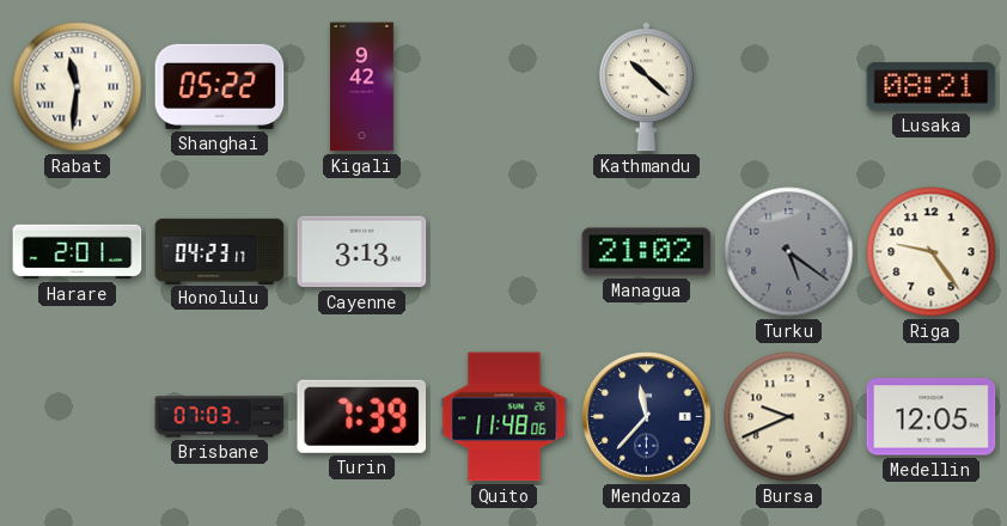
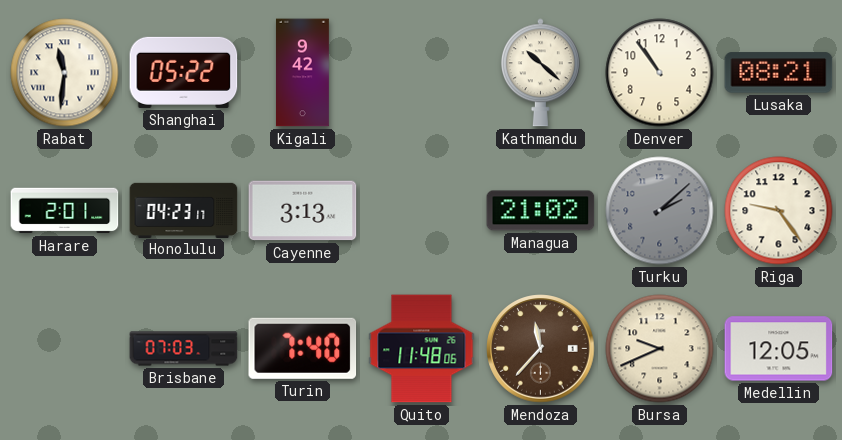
Denver: none -> 10:54 (660, 73)
Turku: 5:21 -> 2:08 (660, 211)
Turin: 7:39 -> 7:40 (303, 348)
Mendoza dial: navy -> brown (541, 349)
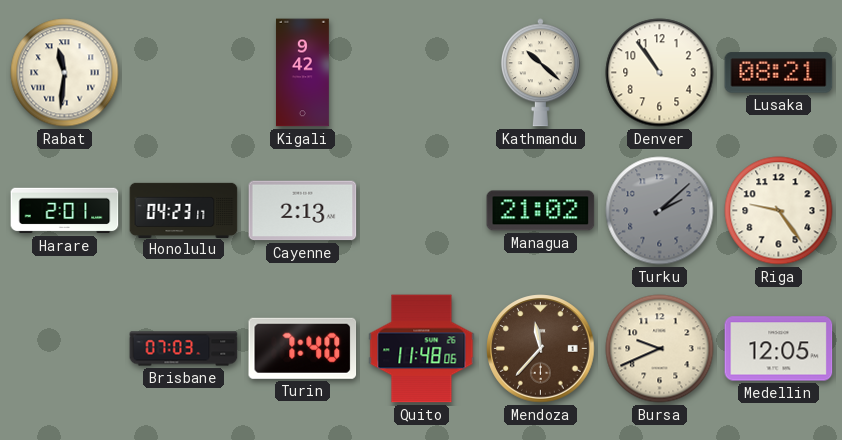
Shanghai: 05:22 -> none (184, 72)
Cayenne: 3:13 -> 2:13 (303, 211)
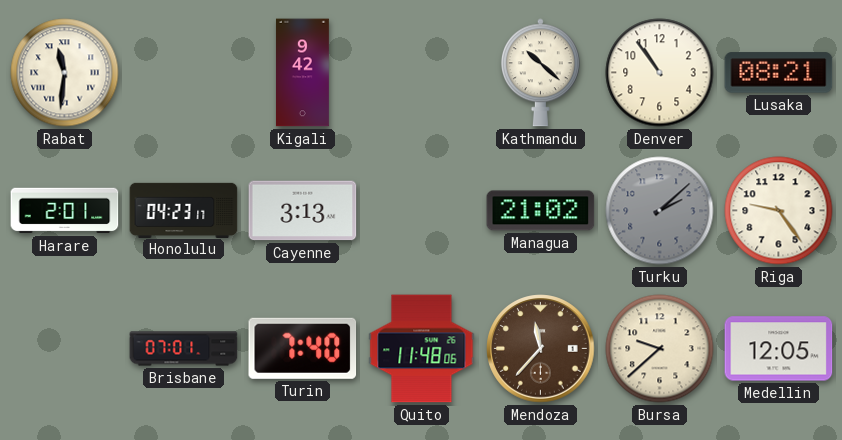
Cayenne: 2:13 -> 3:13 (303, 211)
Brisbane: 07:03 -> 07:01 (184, 349)
Bursa: 9:41 -> 9:38 (660, 349)
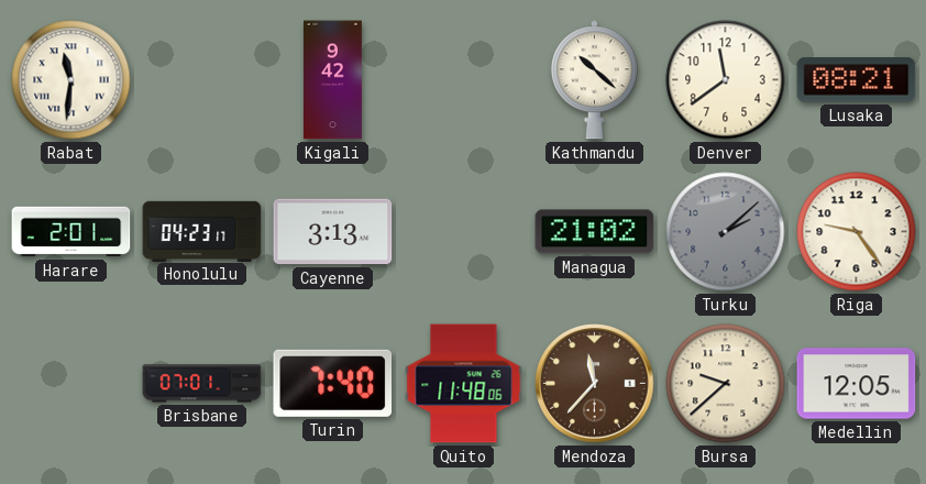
Denver: 10:54 -> 11:39 (726, 80)
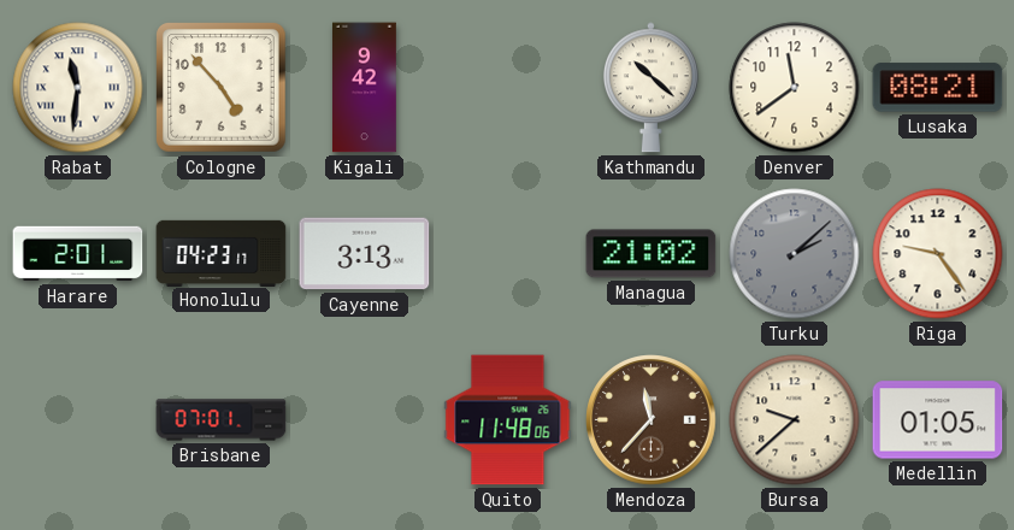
Cologne: none -> 4:53 (222, 88)
Turin: 7:40 -> none (333, 383)
Medellin: 12:05 -> 01:05 (938, 420)
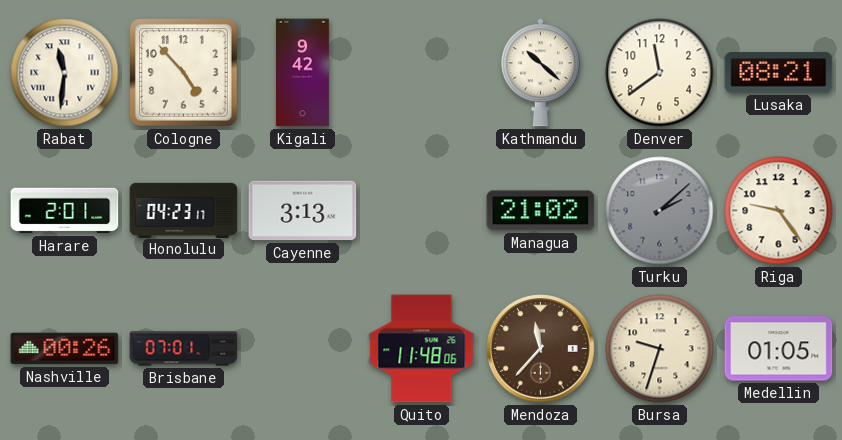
Nashville: none -> 00:26 (65, 349)
Bursa: 9:38 -> 9:33 (660, 349)
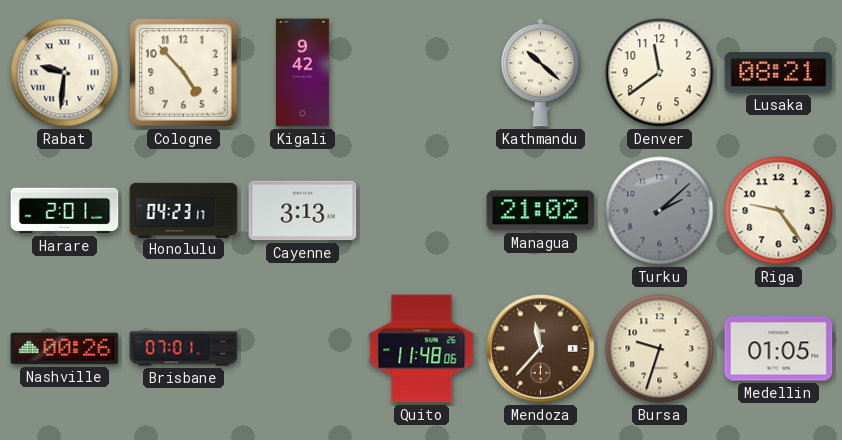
Rabat: 11:31 -> 9:31 (65, 73)
